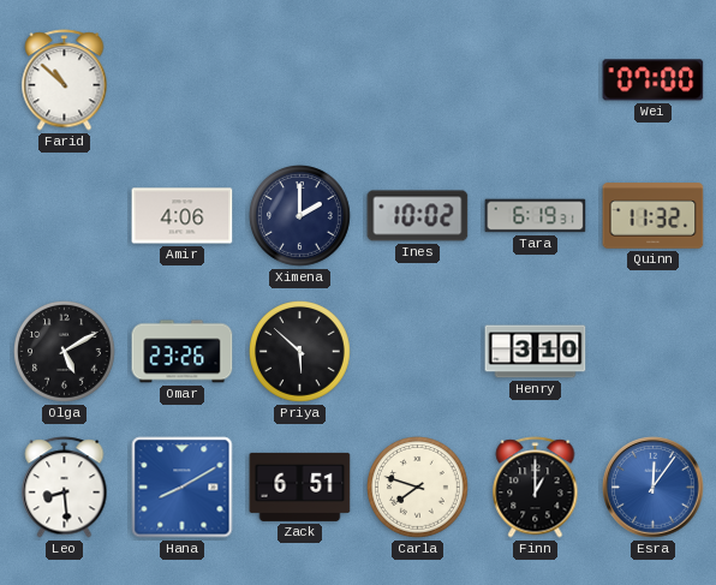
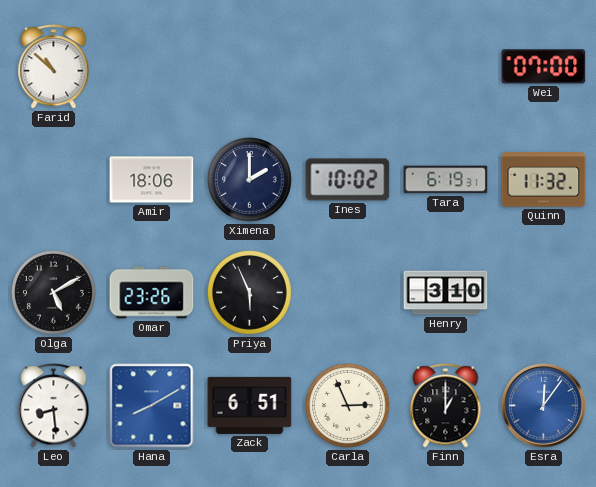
Amir: 4:06 -> 18:06 (152, 180)
Priya: 5:52 -> 5:56 (250, 293)
Carla: 7:48 -> 2:56 (348, 406)
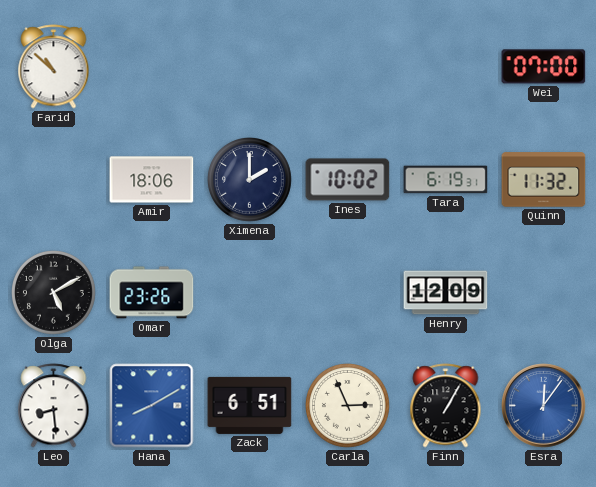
Priya: 5:56 -> none (250, 293)
Henry: 3:10 -> 12:09 (446, 293)
Finn: 1:00 -> 1:05 (446, 406)
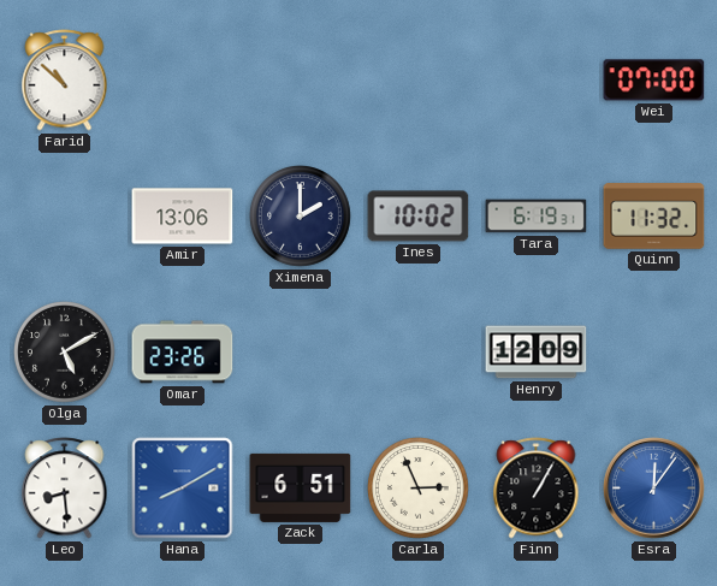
Amir: 18:06 -> 13:06 (183, 217)
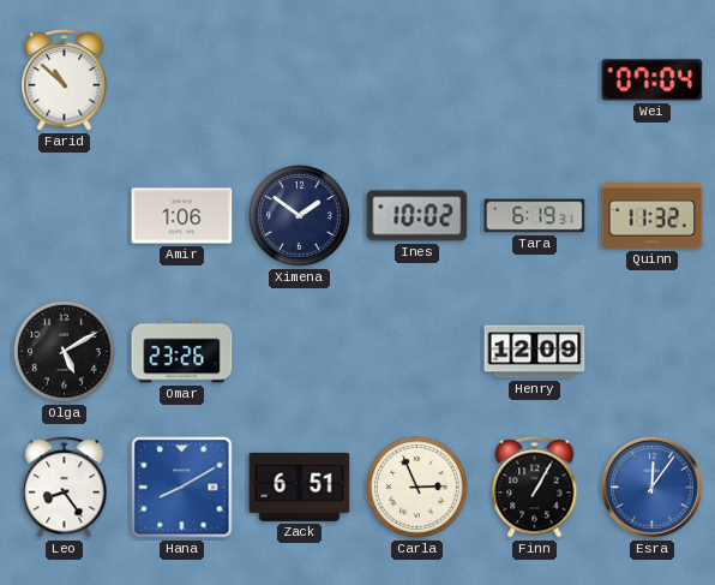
Wei: 07:00 -> 07:04 (653, 80)
Amir: 13:06 -> 1:06 (182, 216)
Ximena: 2:00 -> 1:51 (300, 216)
Leo: 8:29 -> 8:24 (65, 488)
